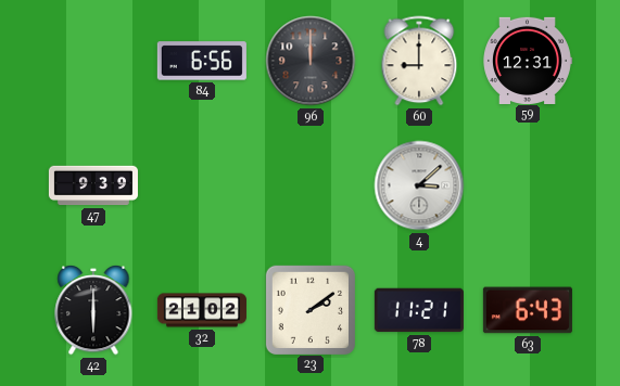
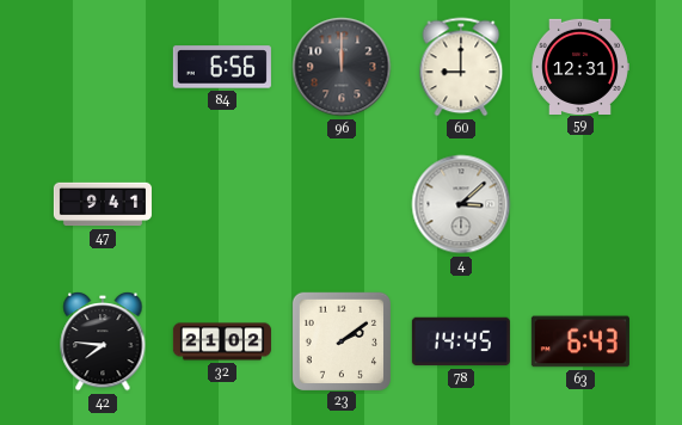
47: 9:39 -> 9:41 (103, 204)
42: 6:00 -> 7:46 (103, 341)
78: 11:21 -> 14:45 (461, 341)
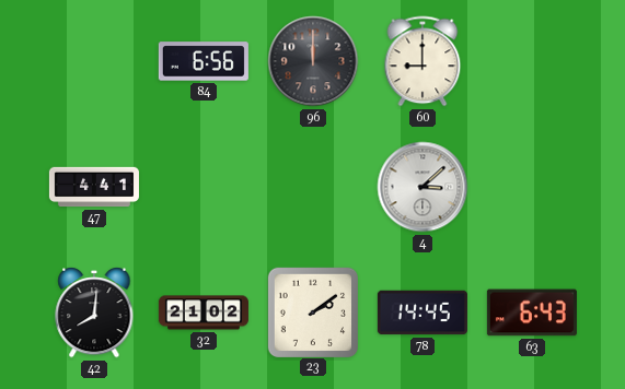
59: 12:31 -> none (580, 66)
47: 9:41 -> 4:41 (94, 187)
42: 7:46 -> 8:01 (94, 313)
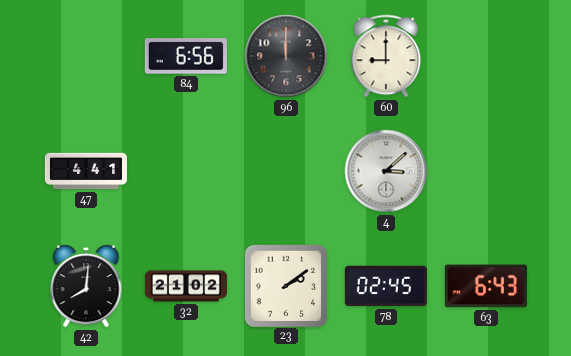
78: 14:45 -> 02:45 (386, 286)
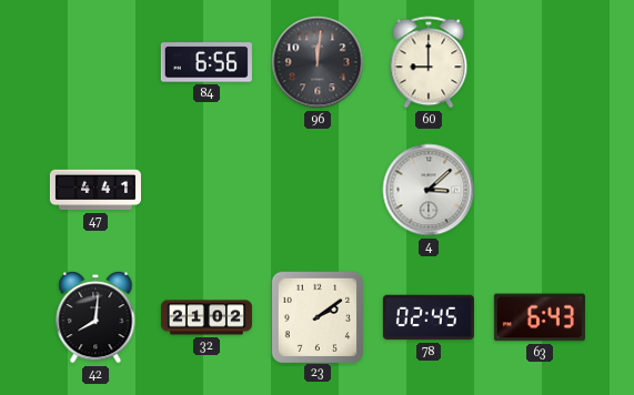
96: 12:00 -> 12:01 (318, 62)
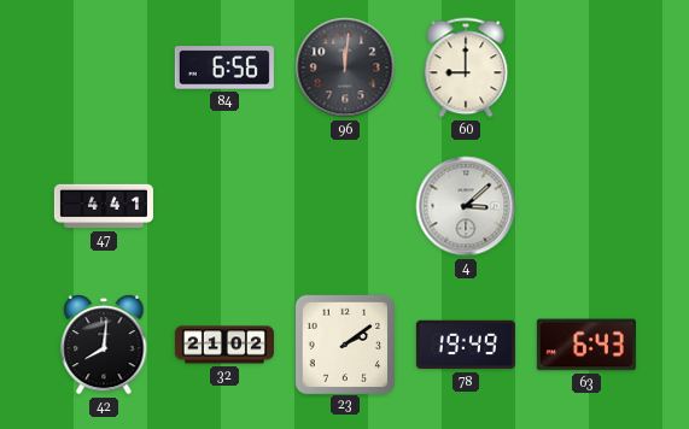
78: 02:45 -> 19:49 (466, 345)
